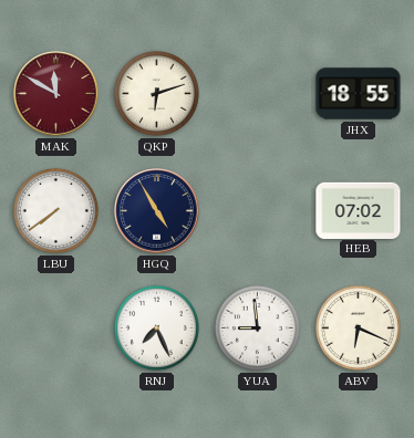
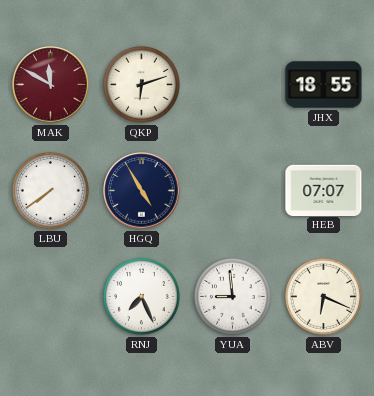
HEB: 07:02 -> 07:07 (324, 190)
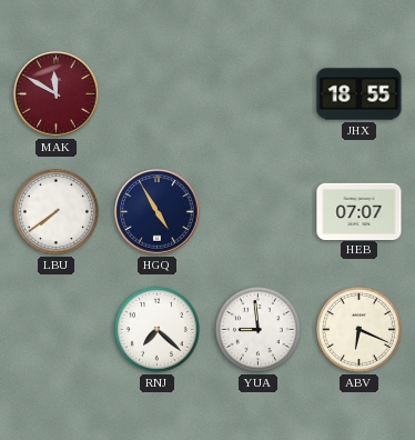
QKP: 6:12 -> none (141, 84)
RNJ: 7:26 -> 7:22 (156, 329)
